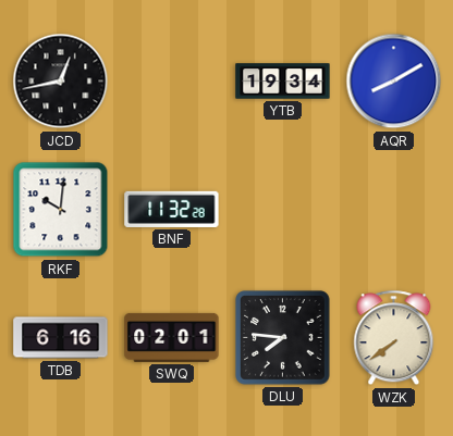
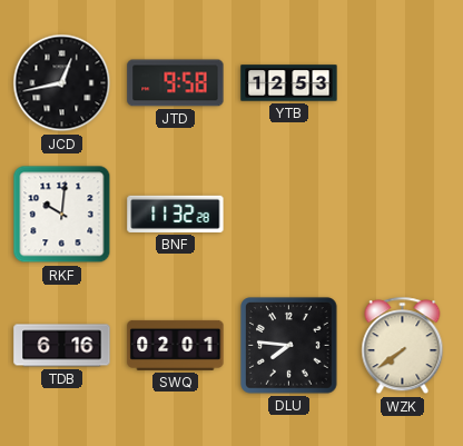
JTD: none -> 9:58 (176, 83)
YTB: 19:34 -> 12:53 (289, 83)
AQR: 8:10 -> none (394, 82)
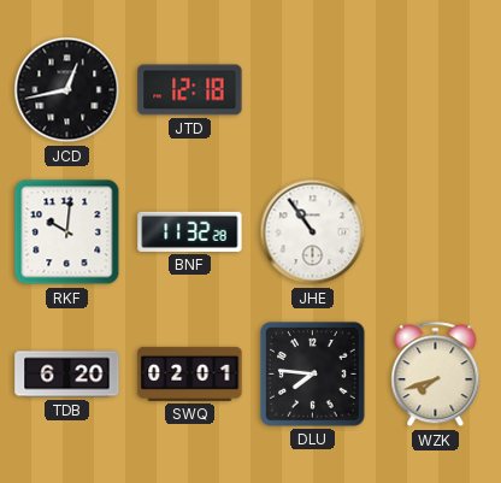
JTD: 9:58 -> 12:18 (190, 90)
YTB: 12:53 -> none (289, 83)
JHE: none -> 10:54 (313, 232)
TDB: 6:16 -> 6:20 (67, 375)
WZK: 7:39 -> 7:42 (436, 375)
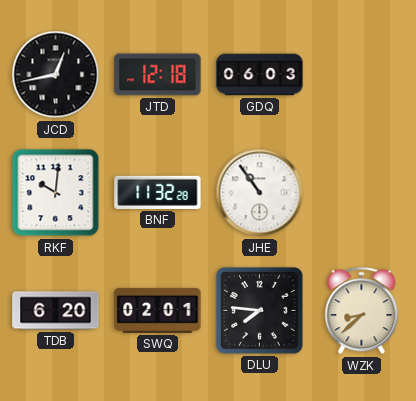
GDQ: none -> 06:03 (260, 75)
WZK: 7:42 -> 8:38 (362, 311)
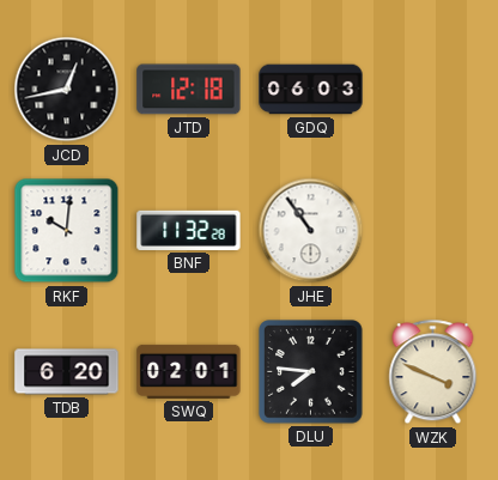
WZK: 8:38 -> 3:49 (433, 372)
